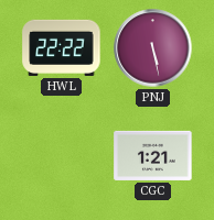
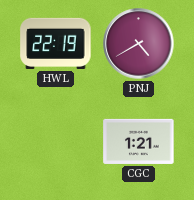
HWL: 22:22 -> 22:19 (56, 43)
PNJ: 5:28 -> 4:40 (139, 44)
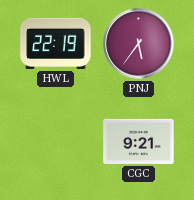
PNJ: 4:40 -> 5:36 (139, 44)
CGC: 1:21 -> 9:21 (139, 141)
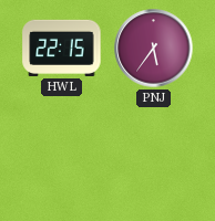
HWL: 22:19 -> 22:15 (62, 48)
CGC: 9:21 -> none (139, 141)
